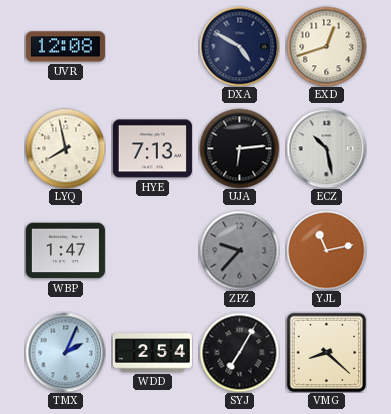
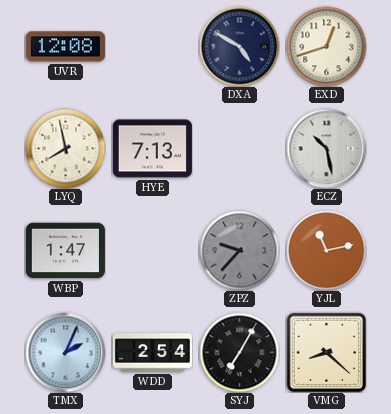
UJA: 6:14 -> none (239, 148)
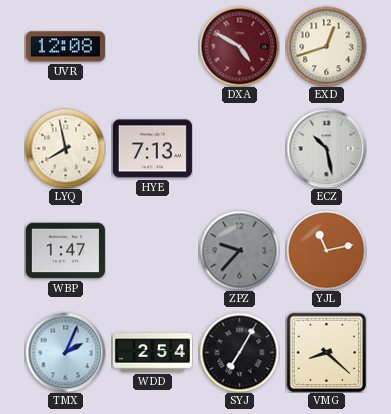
DXA dial: navy -> burgundy (239, 46)
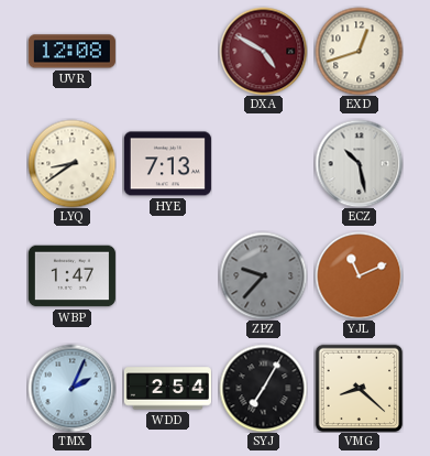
LYQ: 7:58 -> 8:39 (71, 163)
YJL: 11:13 -> 11:11 (359, 275)
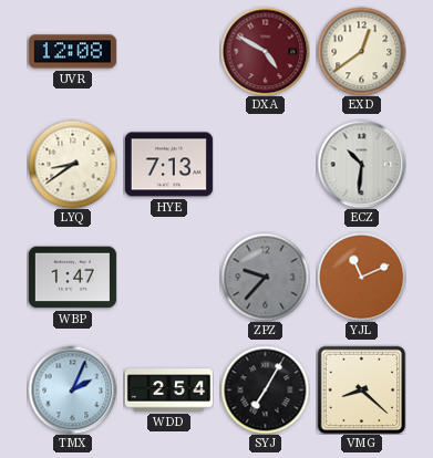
EXD: 12:42 -> 12:39 (361, 51)
ECZ: 10:28 -> 10:31 (361, 164)
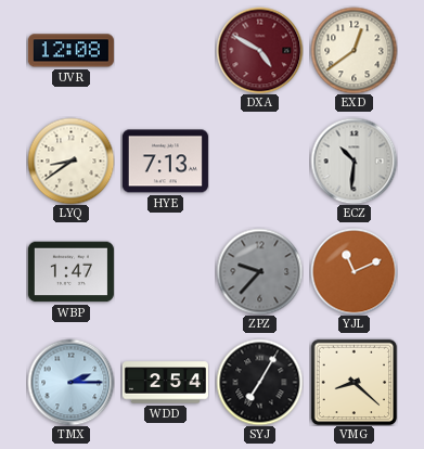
TMX: 2:04 -> 2:15 (70, 382)
